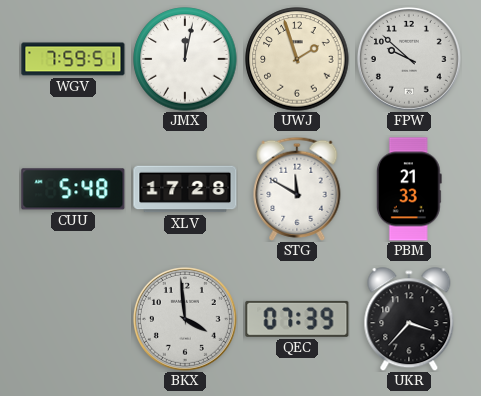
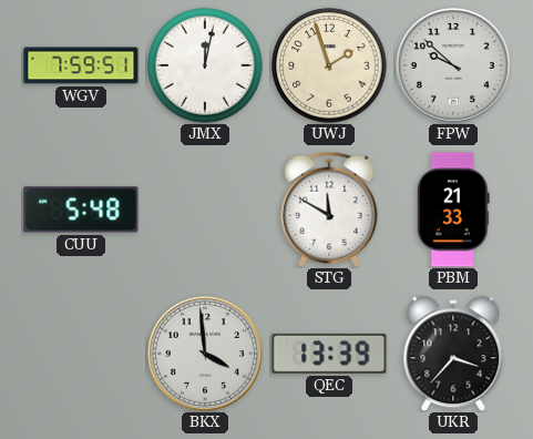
XLV: 17:28 -> none (185, 189)
QEC: 07:39 -> 13:39 (329, 354)
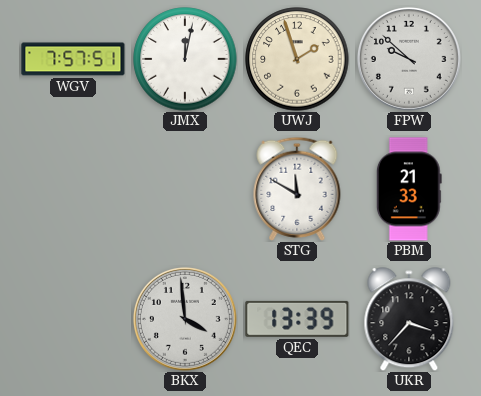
WGV: 7:59 -> 7:57 (73, 59)
CUU: 5:48 -> none (81, 210)
